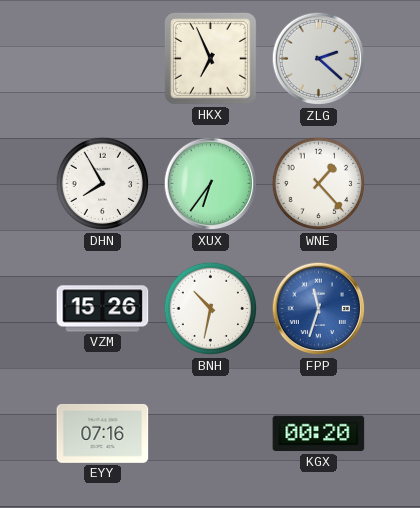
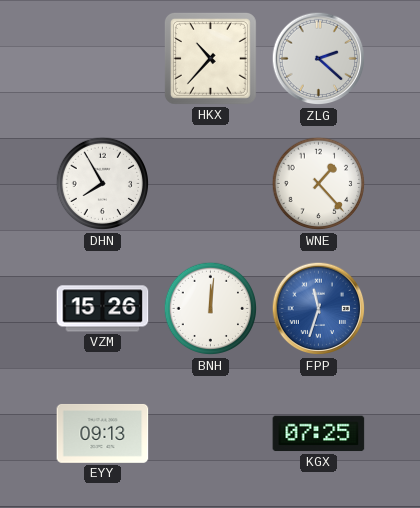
HKX: 6:56 -> 10:37 (210, 58)
XUX: 6:36 -> none (211, 184)
BNH: 10:32 -> 12:01 (211, 309)
EYY: 07:16 -> 09:13 (103, 433)
KGX: 00:20 -> 07:25 (319, 434)
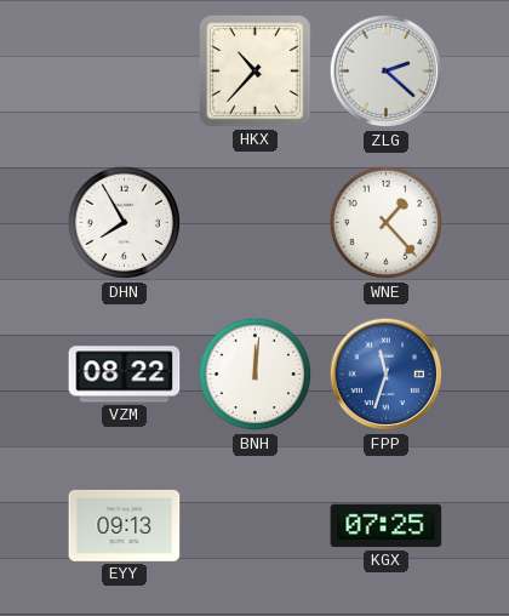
VZM: 15:26 -> 08:22 (125, 375)
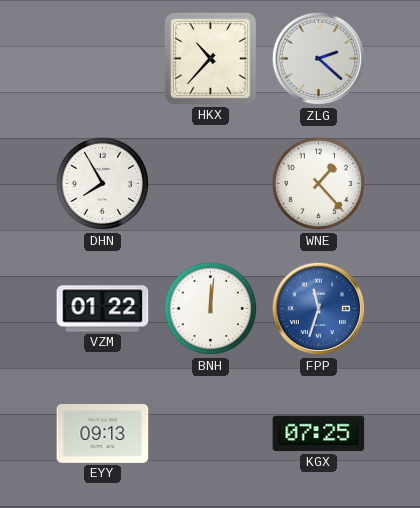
VZM: 08:22 -> 01:22 (103, 309)
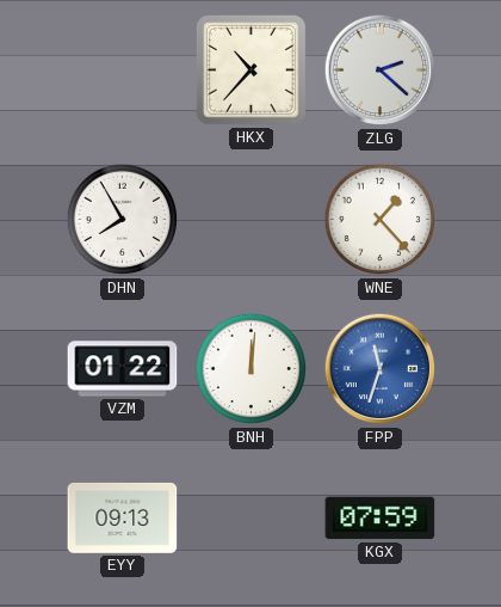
KGX: 07:25 -> 07:59 (381, 519)
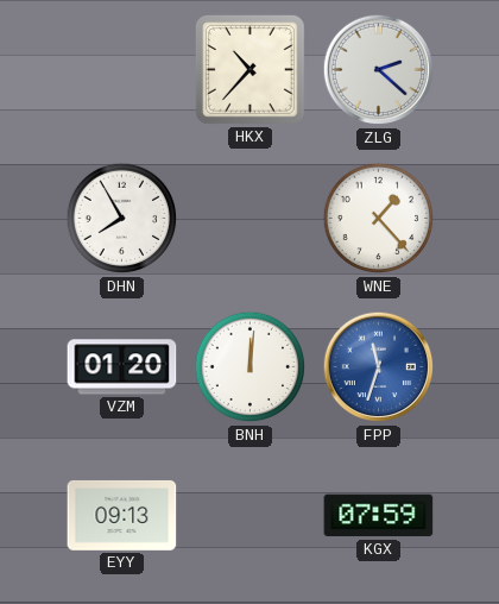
VZM: 01:22 -> 01:20 (122, 367)
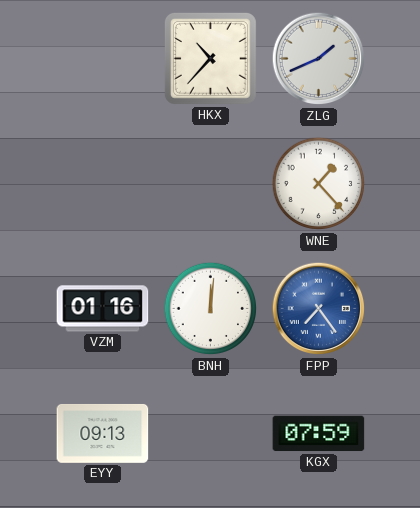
ZLG: 2:22 -> 1:41 (319, 59)
DHN: 7:55 -> none (122, 219)
VZM: 01:20 -> 01:16 (103, 309)
FPP: 11:33 -> 7:24 (319, 309)
